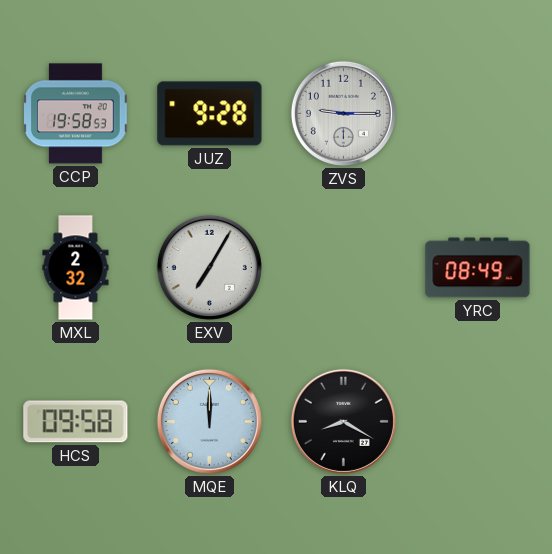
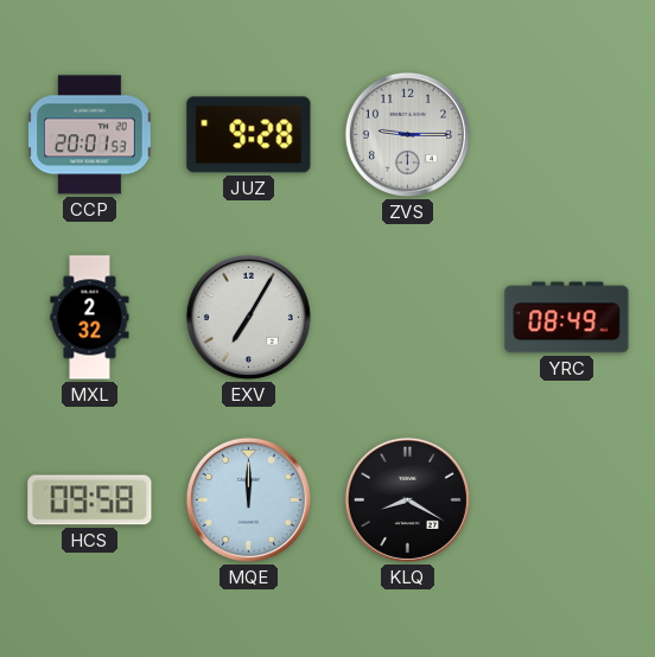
CCP: 19:58 -> 20:01 (90, 135)
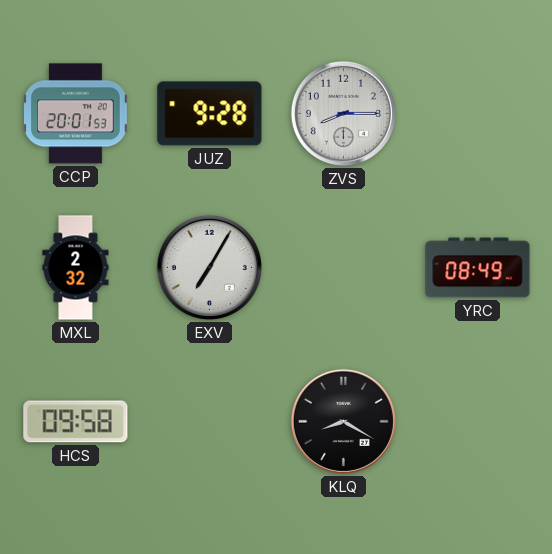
ZVS: 9:15 -> 8:15 (343, 113)
MQE: 12:00 -> none (248, 499)
